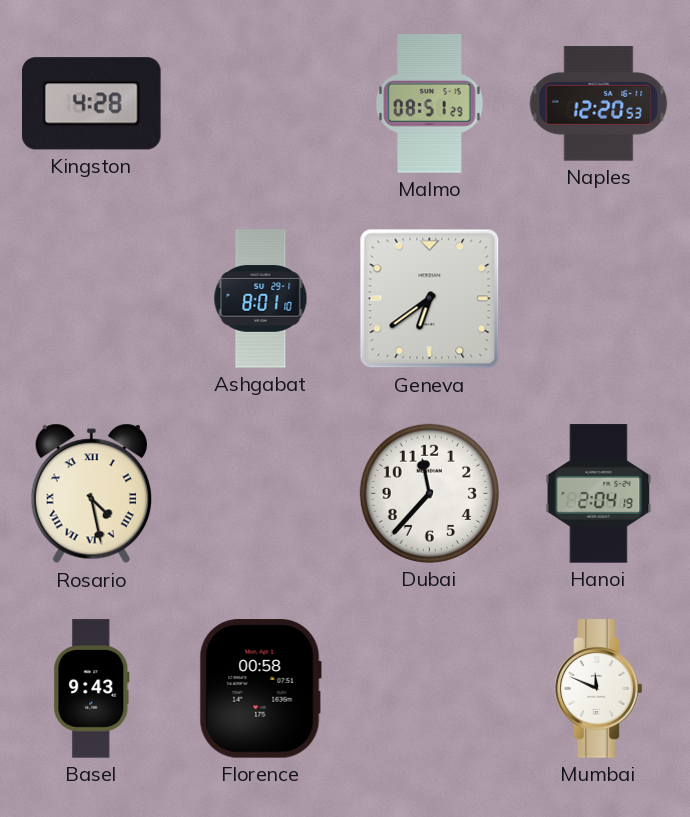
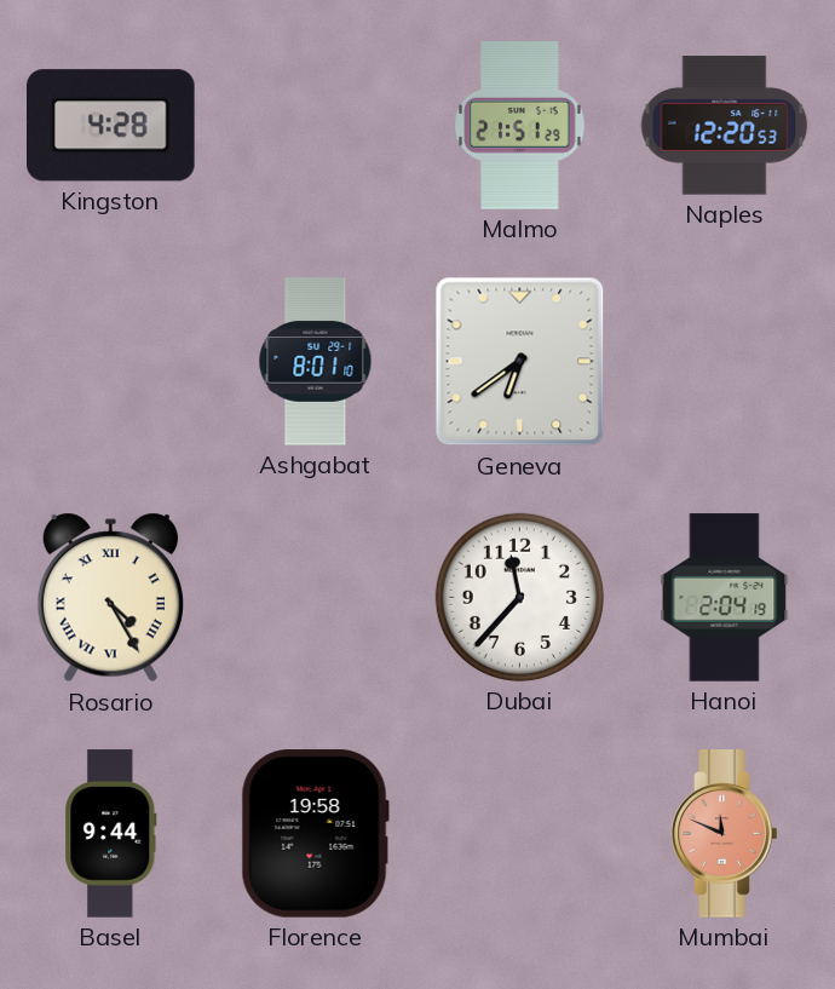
Malmo: 08:51 -> 21:51 (520, 126)
Rosario: 4:28 -> 4:25 (110, 598)
Basel: 9:43 -> 9:44 (111, 834)
Florence: 00:58 -> 19:58 (315, 834)
Mumbai dial: white -> salmon (725, 834)
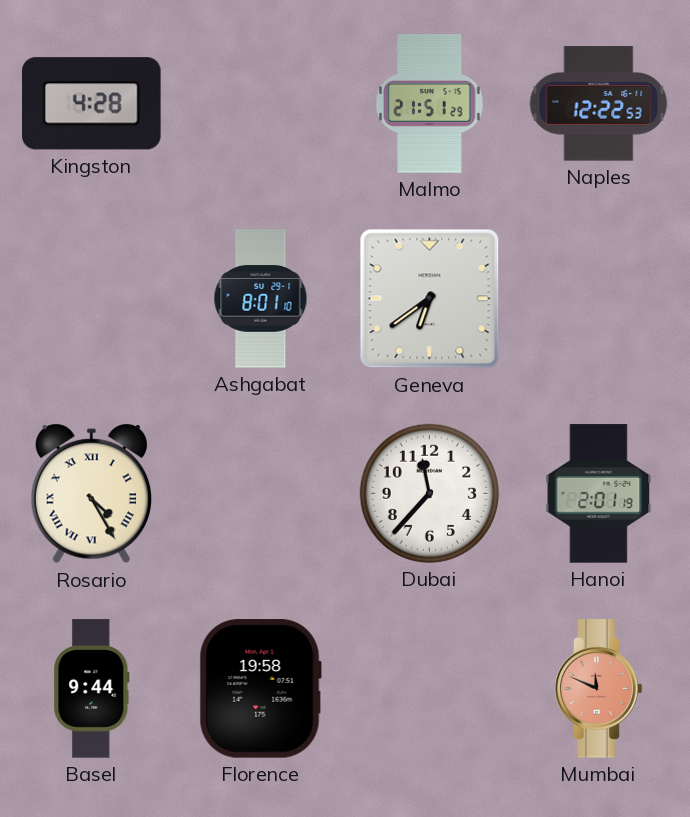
Naples: 12:20 -> 12:22 (599, 104)
Hanoi: 2:04 -> 2:01 (599, 494)
